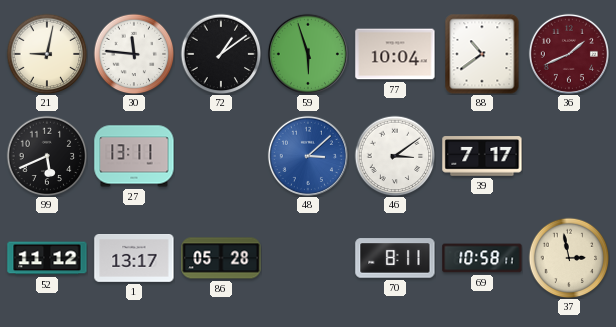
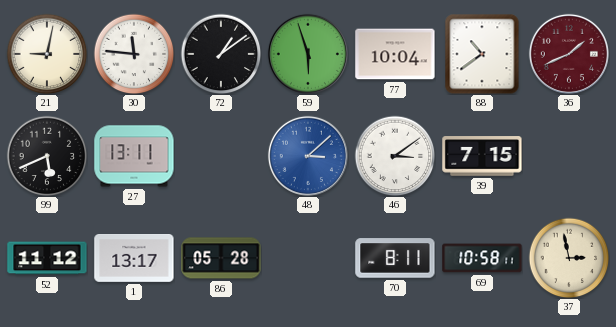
39: 7:17 -> 7:15 (482, 156)
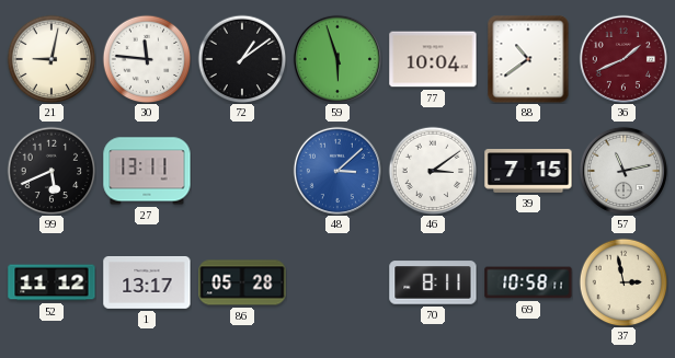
57: none -> 11:13 (623, 171)
